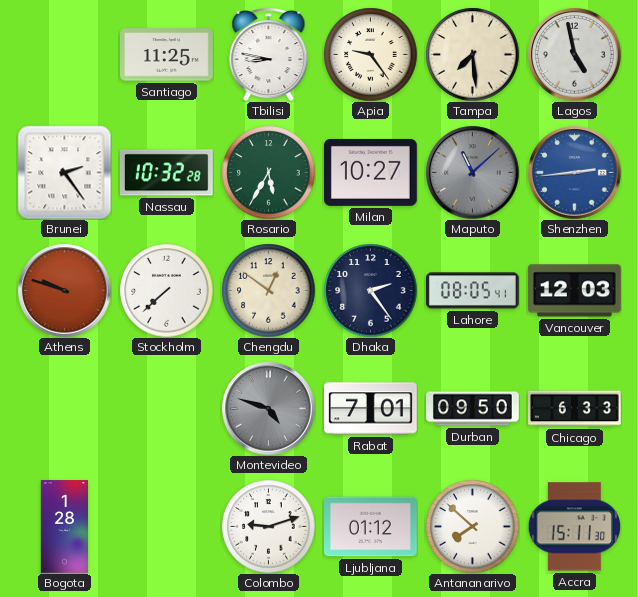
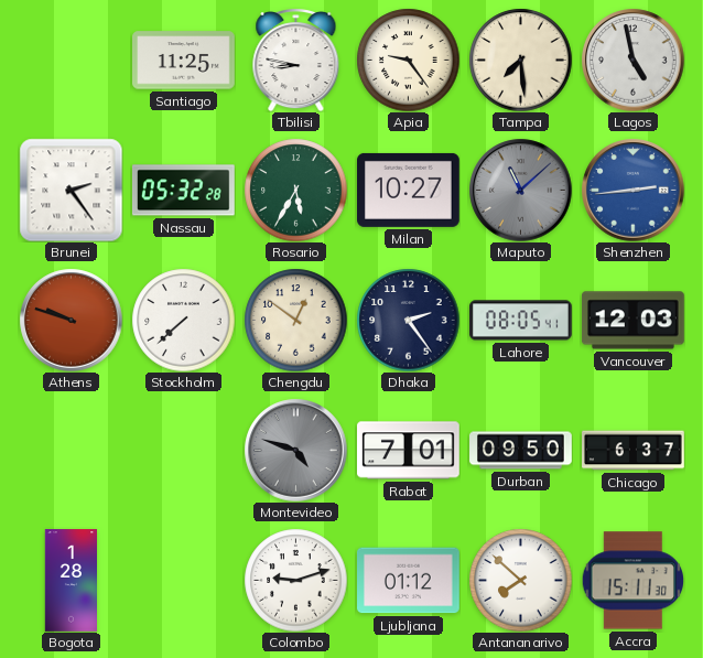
Nassau: 10:32 -> 05:32 (183, 191)
Chicago: 6:33 -> 6:37 (634, 451)
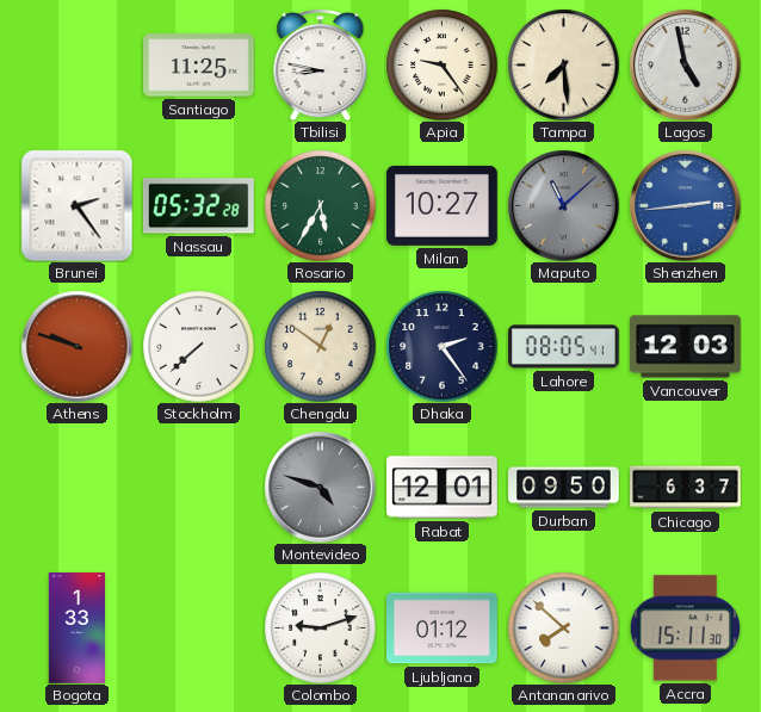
Rabat: 7:01 -> 12:01 (443, 488)
Bogota: 1:28 -> 1:33 (78, 629)
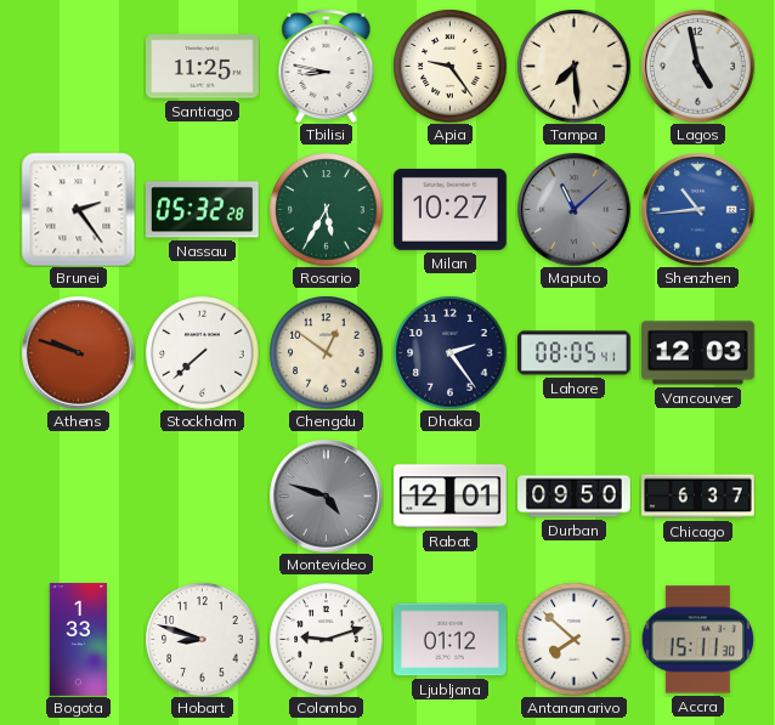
Shenzhen: 2:44 -> 10:44 (697, 209)
Hobart: none -> 8:48 (202, 639)
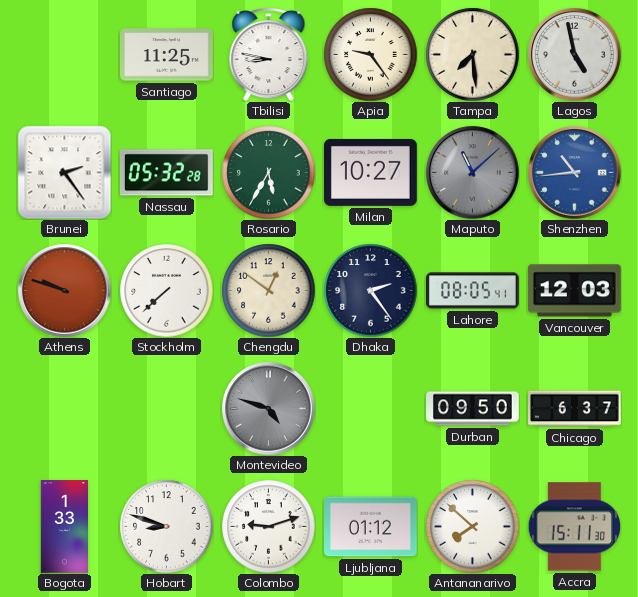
Rabat: 12:01 -> none (451, 497)
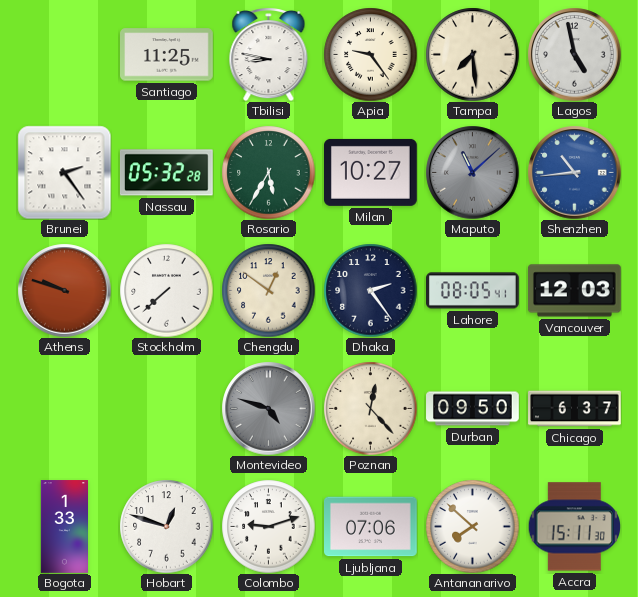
Poznan: none -> 12:23 (370, 408)
Hobart: 8:48 -> 12:48 (166, 526)
Ljubljana: 01:12 -> 07:06 (371, 527)
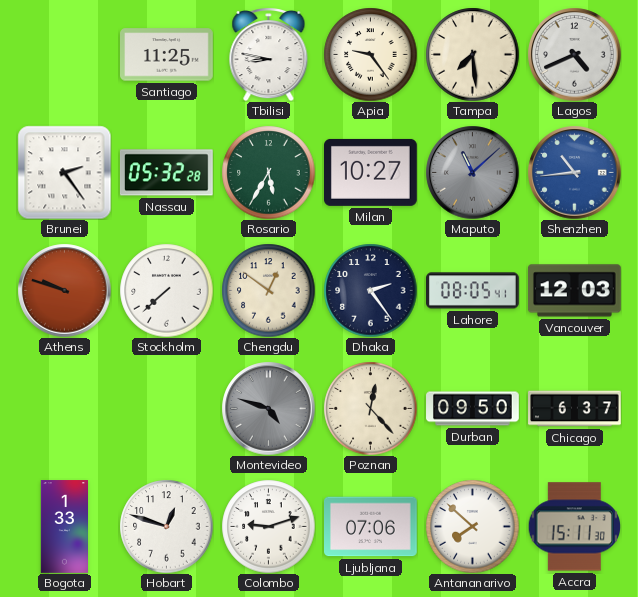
Lagos: 4:58 -> 4:41 (574, 54)
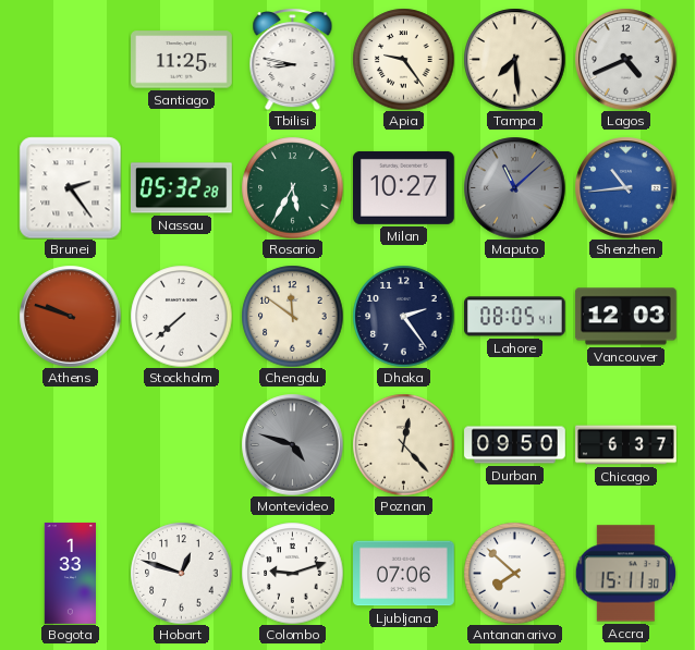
Chengdu: 12:51 -> 11:51 (292, 316)
